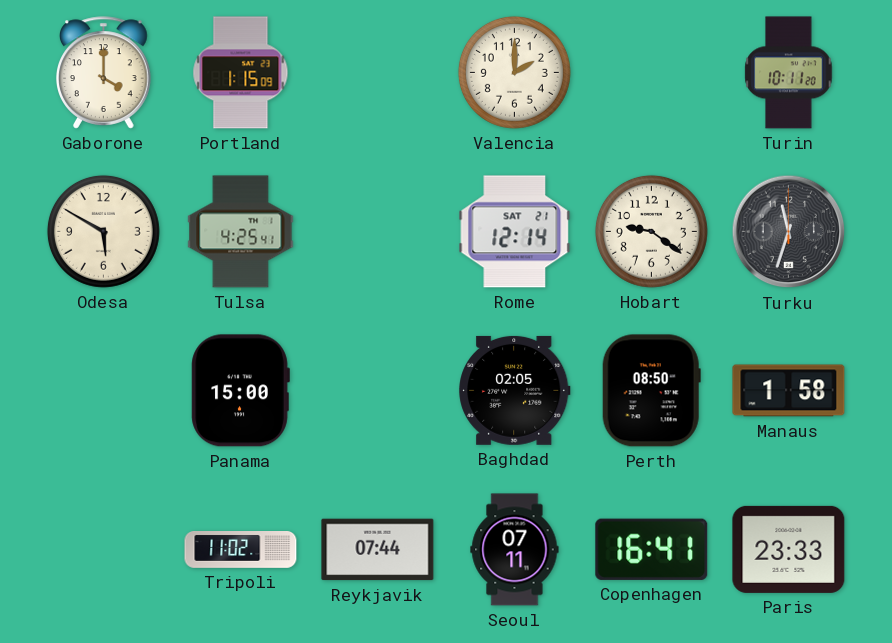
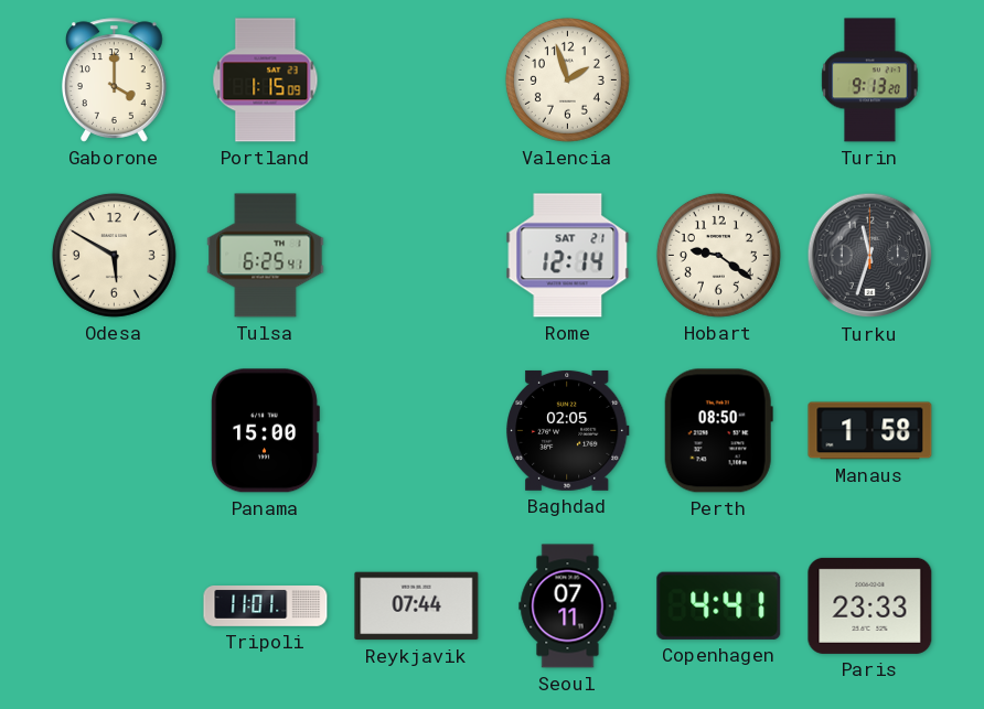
Valencia: 2:00 -> 1:57 (567, 79)
Turin: 10:11 -> 9:13 (870, 80)
Tulsa: 4:25 -> 6:25 (266, 256)
Tripoli: 11:02 -> 11:01 (266, 606)
Copenhagen: 16:41 -> 4:41 (719, 605)
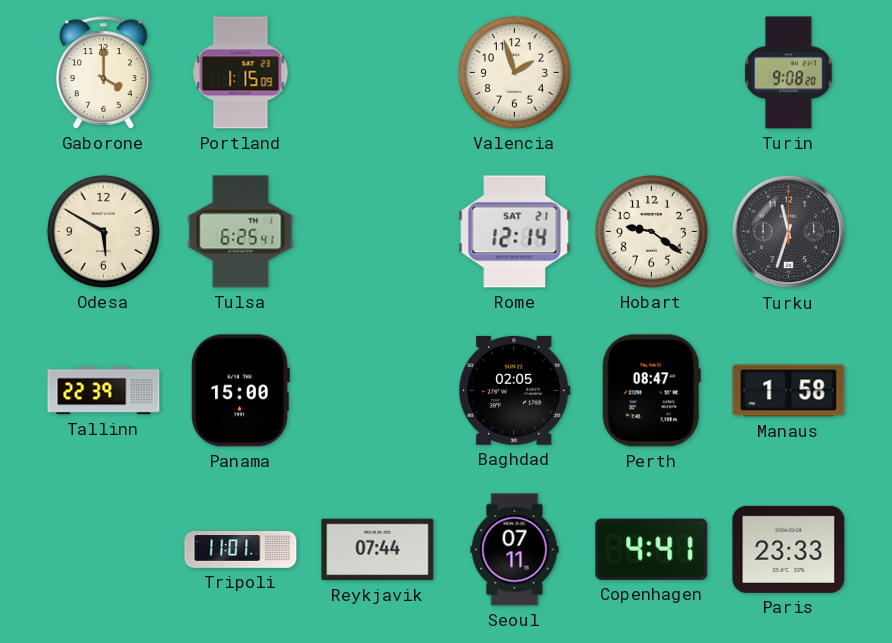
Turin: 9:13 -> 9:08 (789, 73)
Tallinn: none -> 22:39 (104, 391)
Perth: 08:50 -> 08:47 (651, 391)
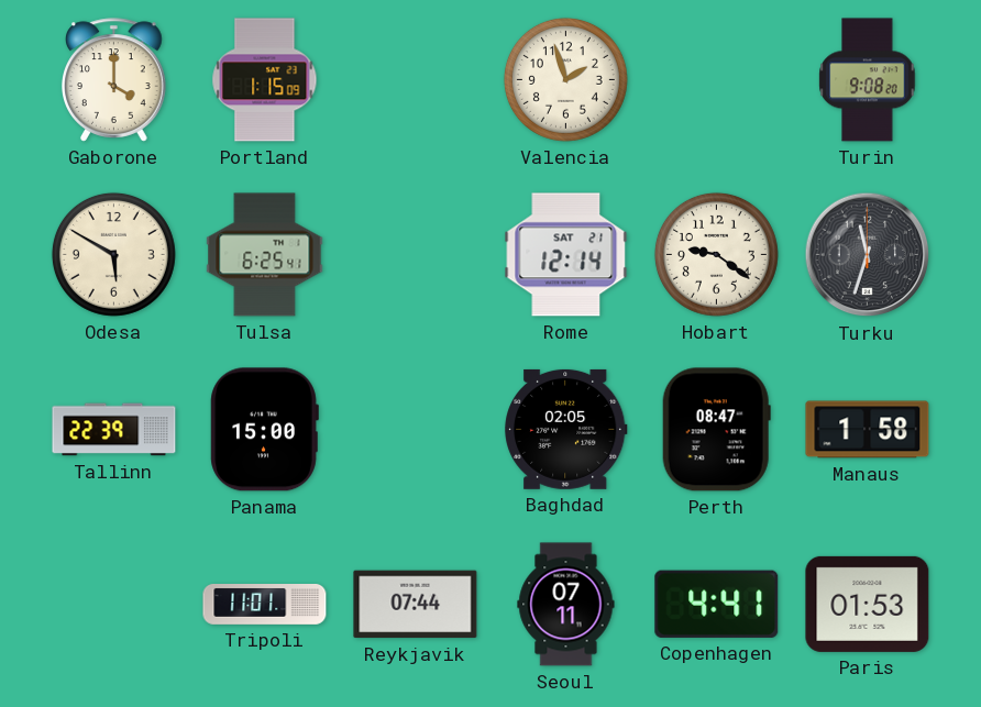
Paris: 23:33 -> 01:53 (868, 604)
